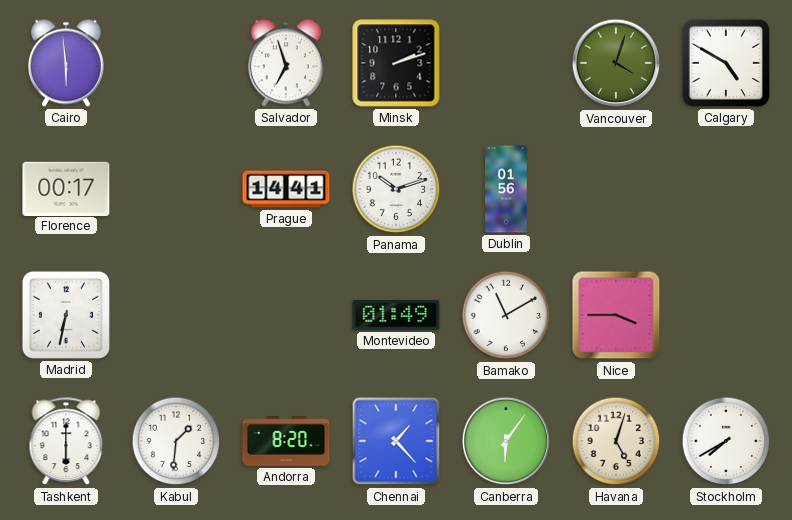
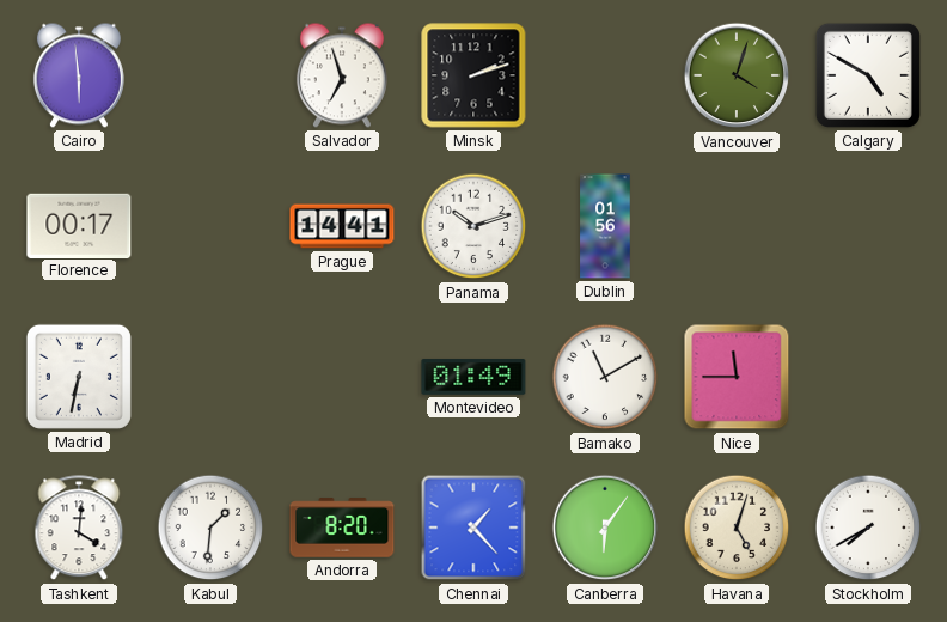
Nice: 3:45 -> 11:45 (737, 377)
Tashkent: 6:00 -> 4:01 (79, 529)
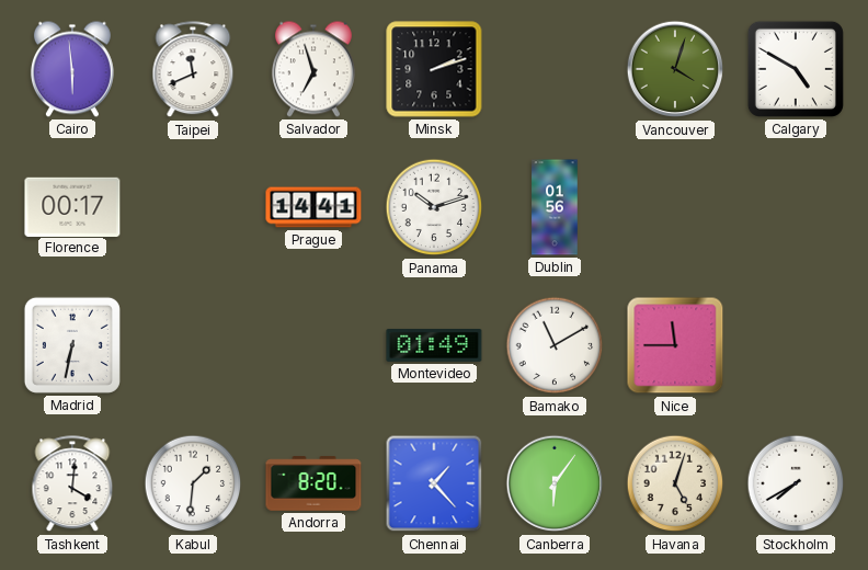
Taipei: none -> 11:41 (193, 70)
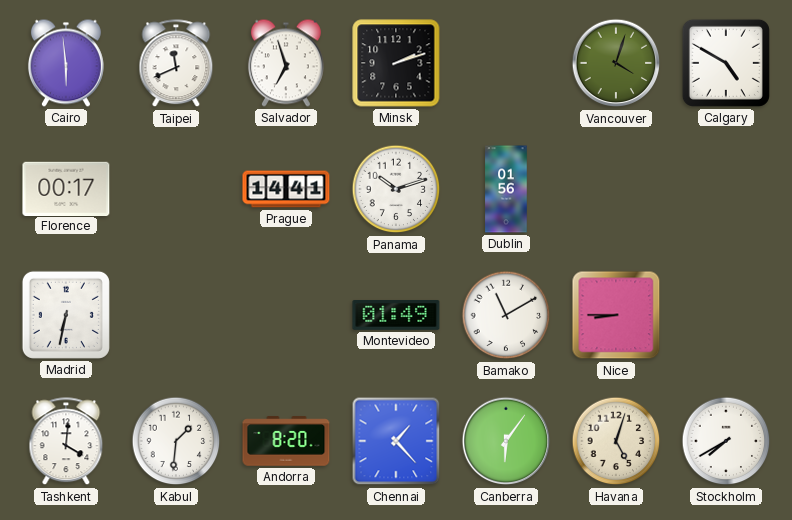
Nice: 11:45 -> 8:45 (616, 315)
